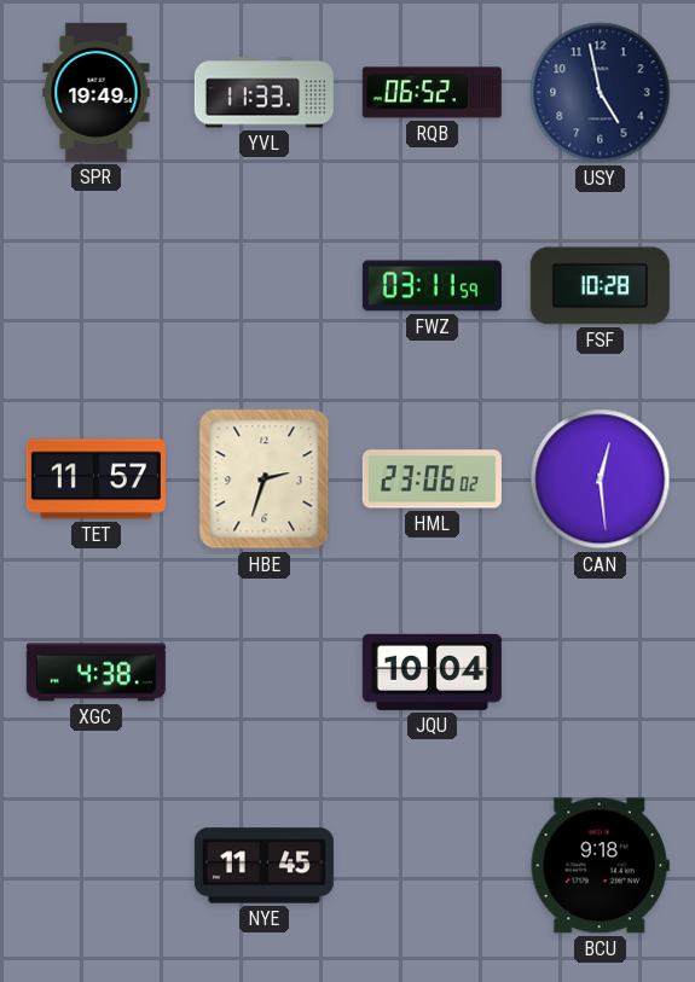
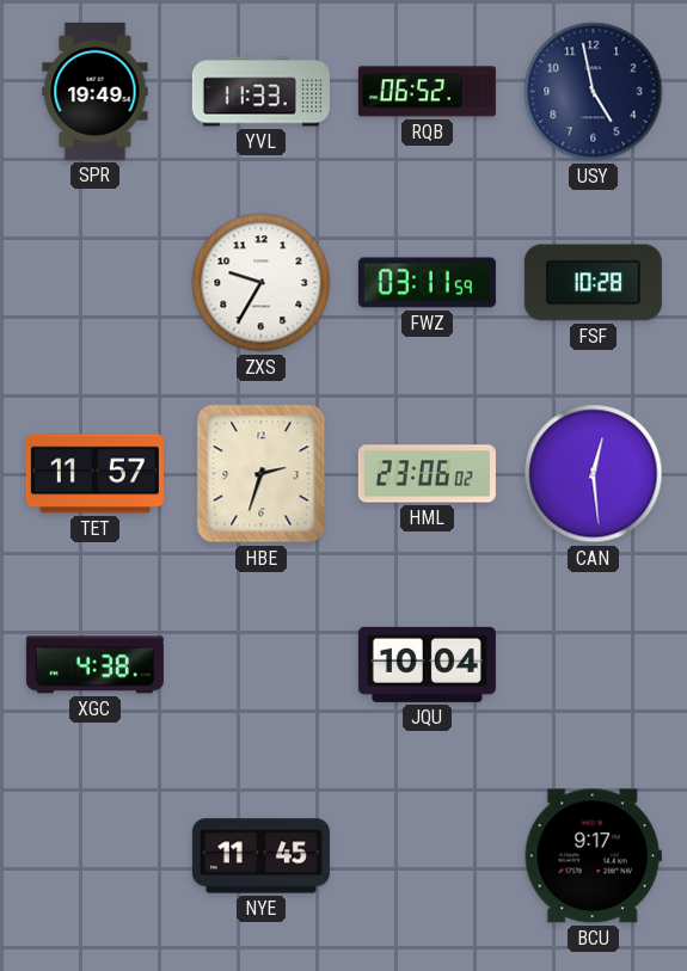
ZXS: none -> 9:35 (262, 283)
BCU: 9:18 -> 9:17 (593, 856)
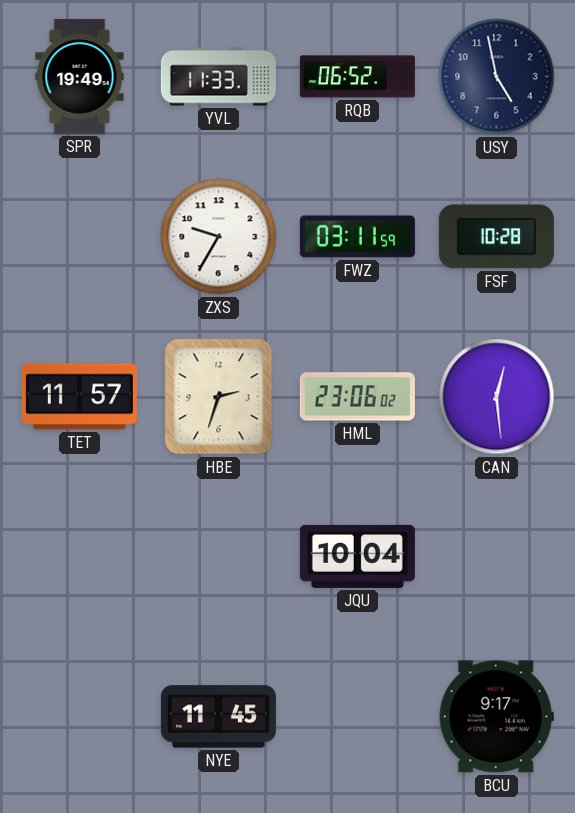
XGC: 4:38 -> none (94, 665)
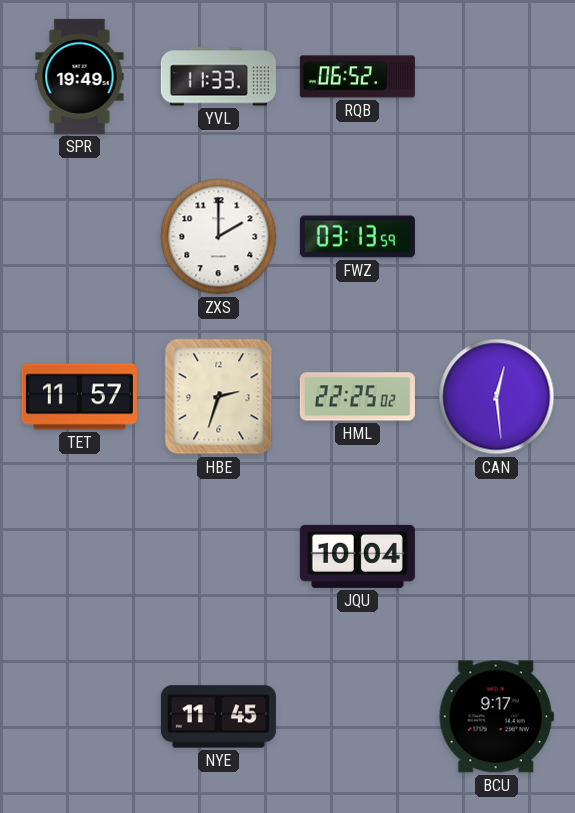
USY: 4:58 -> none (497, 77)
ZXS: 9:35 -> 2:00 (219, 237)
FWZ: 03:11 -> 03:13 (357, 237)
FSF: 10:28 -> none (496, 237)
HML: 23:06 -> 22:25 (357, 397)
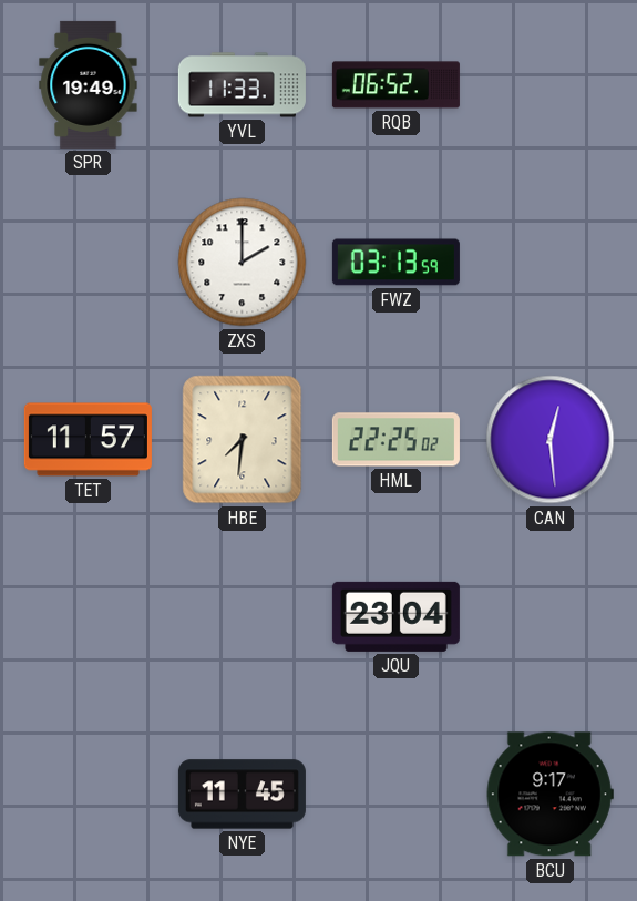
HBE: 2:33 -> 7:31 (243, 440)
JQU: 10:04 -> 23:04 (395, 616)
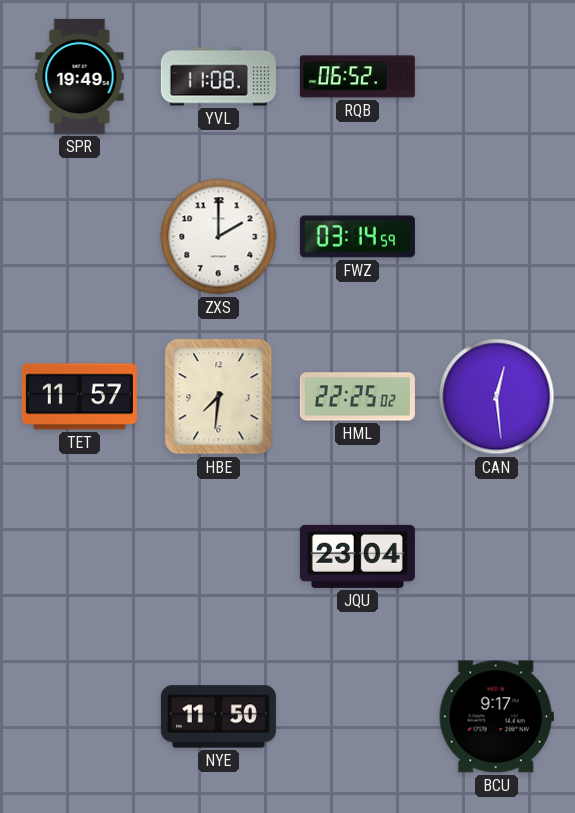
YVL: 11:33 -> 11:08 (218, 77)
FWZ: 03:13 -> 03:14 (357, 237)
NYE: 11:45 -> 11:50 (218, 717)
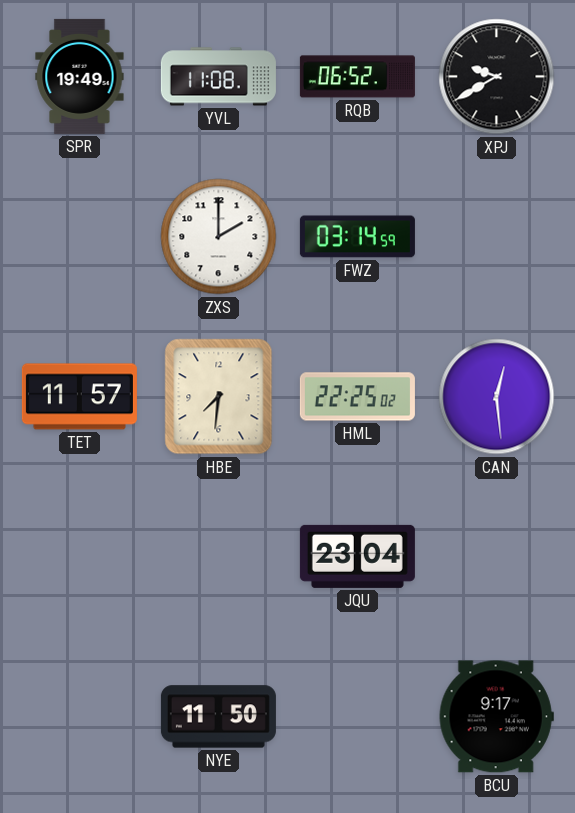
XPJ: none -> 9:40 (497, 77)
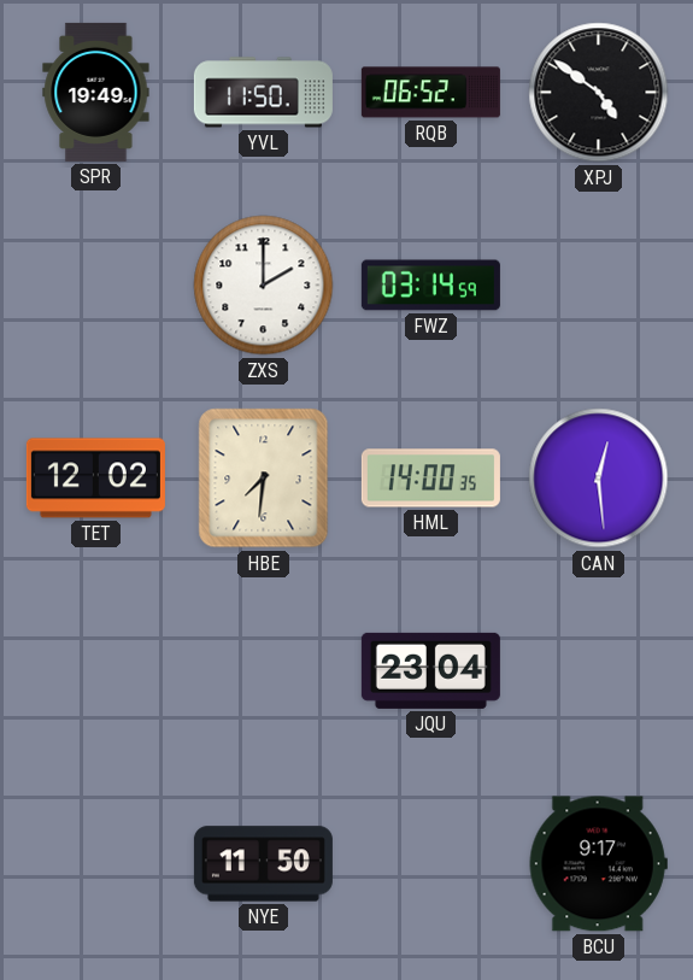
YVL: 11:08 -> 11:50 (263, 93)
XPJ: 9:40 -> 4:51 (599, 93)
TET: 11:57 -> 12:02 (95, 479)
HML: 22:25 -> 14:00 (430, 479)
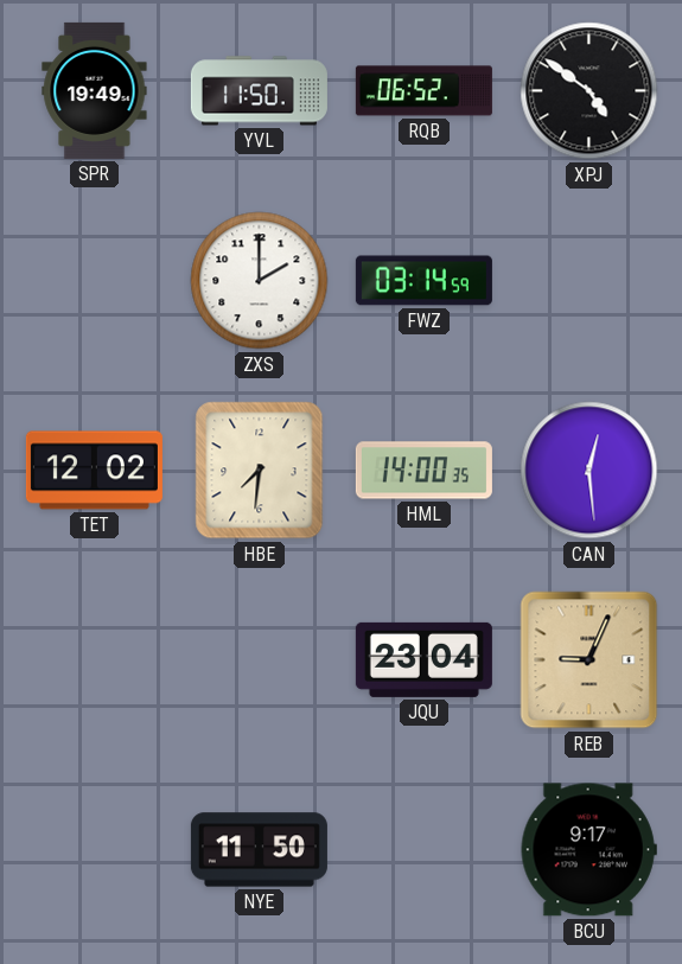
REB: none -> 9:04 (589, 660)
